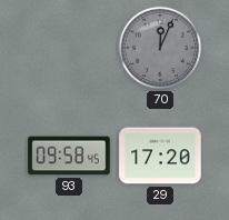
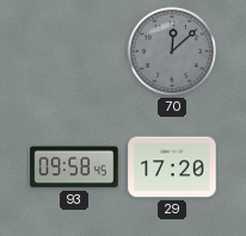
70: 12:04 -> 12:08 (172, 51)
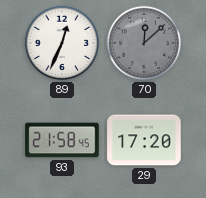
89: none -> 12:34 (62, 43)
93: 09:58 -> 21:58 (62, 140)
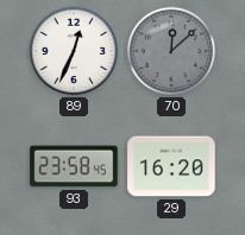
93: 21:58 -> 23:58 (74, 166)
29: 17:20 -> 16:20 (171, 166)
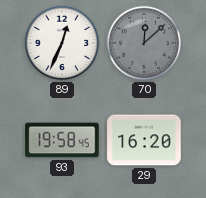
93: 23:58 -> 19:58 (62, 140)
